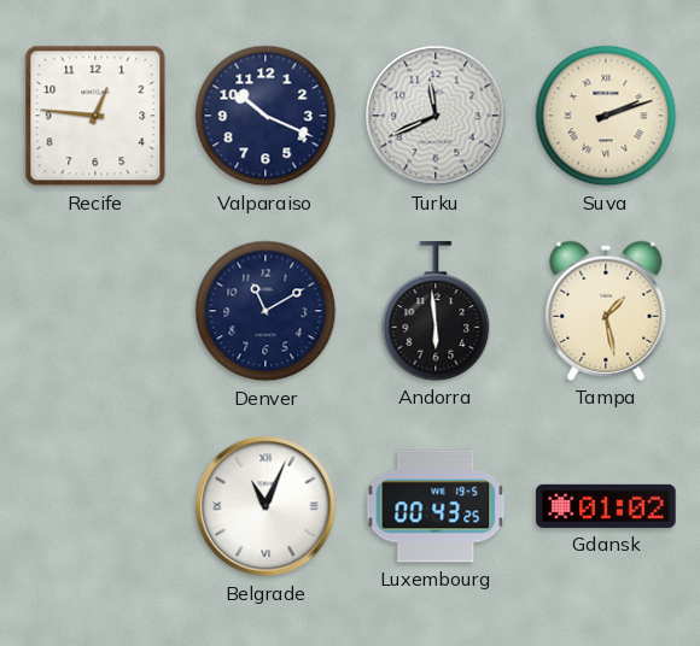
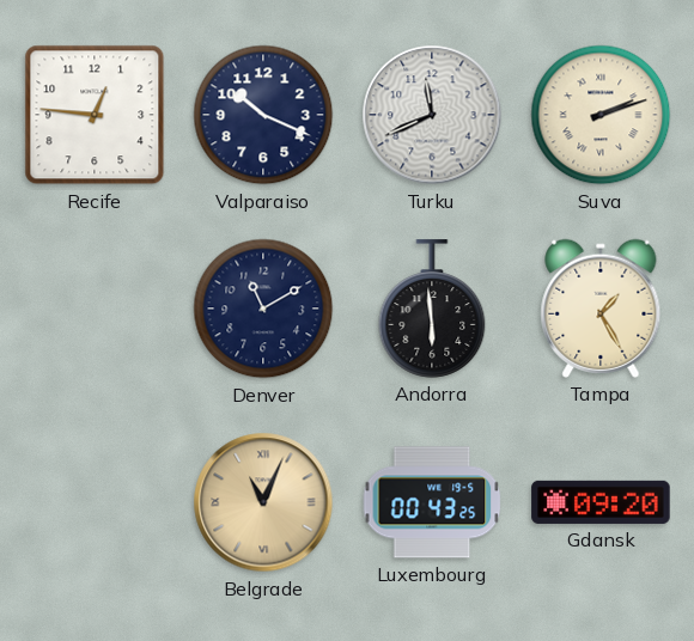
Tampa: 1:28 -> 1:25 (601, 309)
Belgrade dial: white -> champagne (263, 502)
Gdansk: 01:02 -> 09:20 (601, 502)
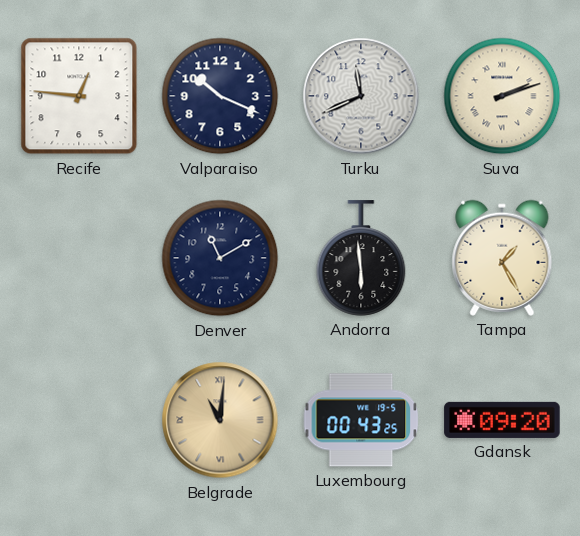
Belgrade: 11:04 -> 11:01 (220, 420)
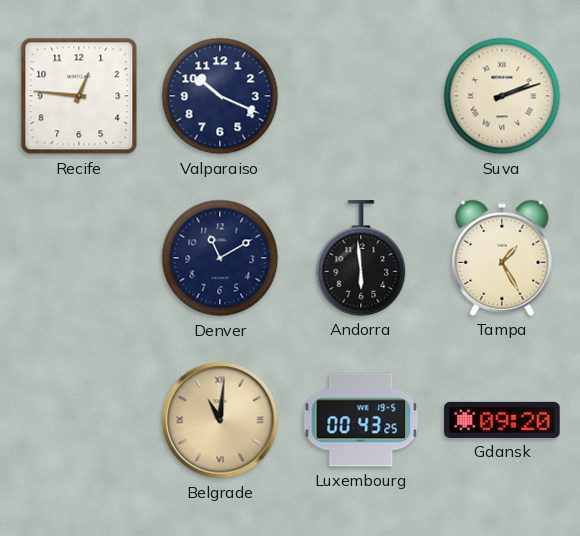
Turku: 11:41 -> none (361, 96)
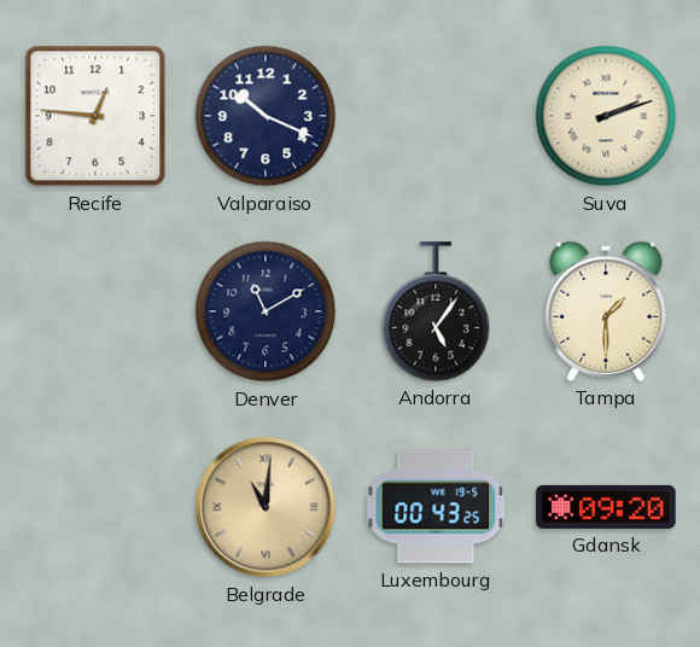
Andorra: 5:59 -> 5:06 (436, 311)
Tampa: 1:25 -> 1:30 (606, 311)
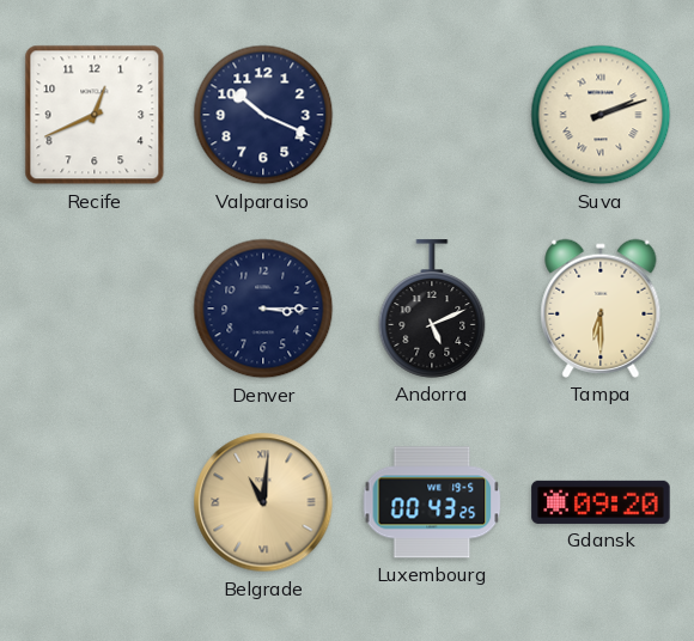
Recife: 12:46 -> 12:41 (95, 115)
Denver: 11:10 -> 3:15 (263, 309)
Andorra: 5:06 -> 5:11 (432, 309)
Tampa: 1:30 -> 6:30 (601, 309)
